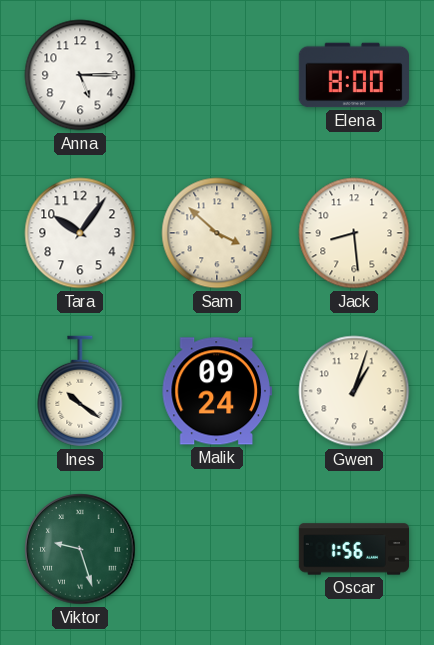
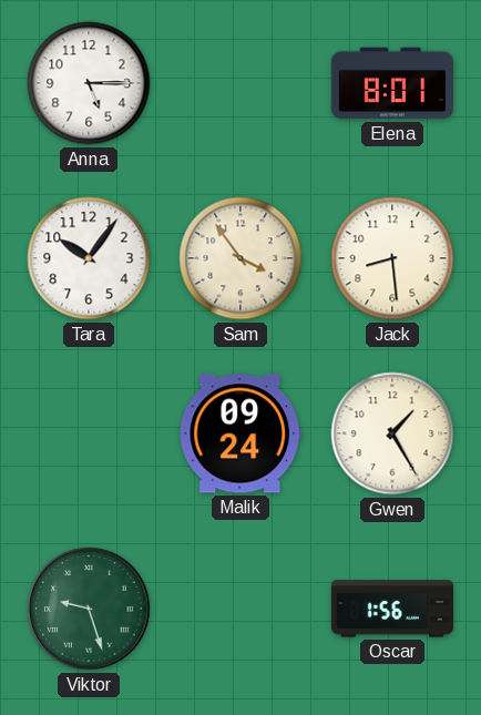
Elena: 8:00 -> 8:01 (392, 83)
Sam: 3:52 -> 3:54 (240, 258)
Ines: 10:21 -> none (80, 391)
Gwen: 1:03 -> 1:25 (392, 433)
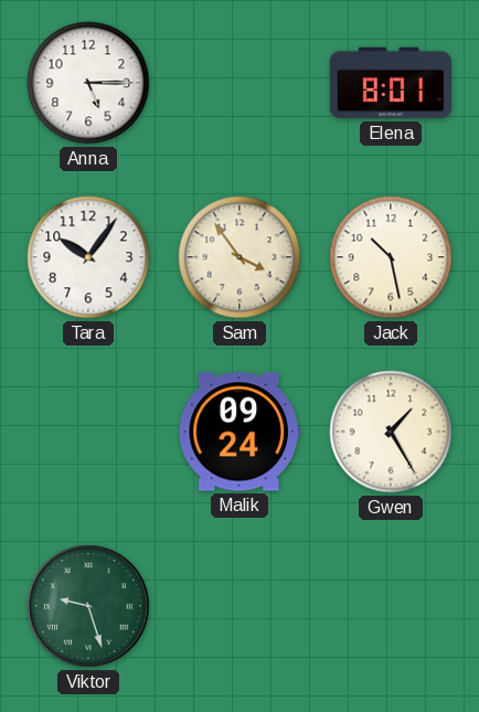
Jack: 8:29 -> 10:28 (391, 257)
Oscar: 1:56 -> none (391, 609)
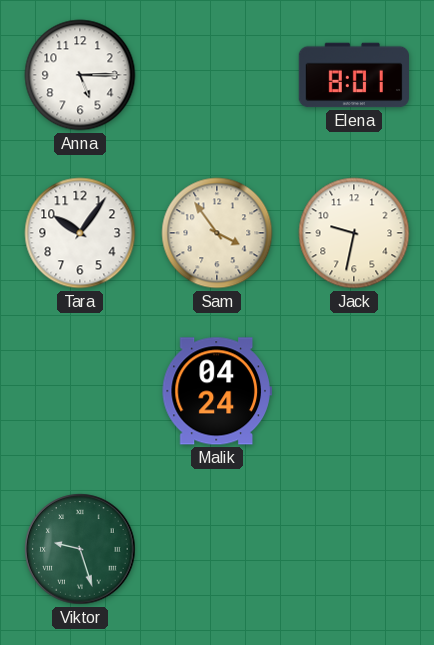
Jack: 10:28 -> 9:32 (354, 233)
Malik: 09:24 -> 04:24 (217, 391)
Gwen: 1:25 -> none (391, 432)
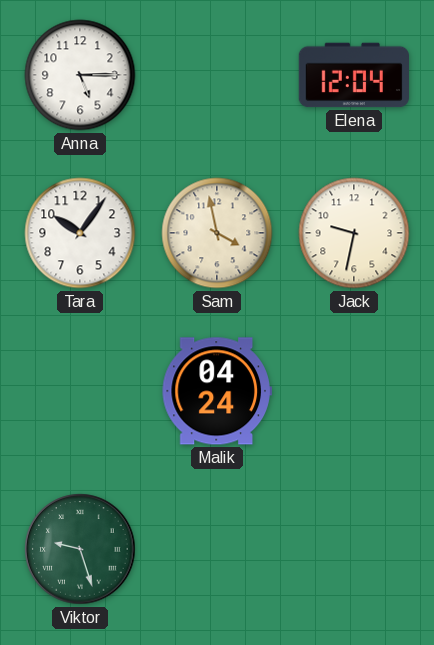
Elena: 8:01 -> 12:04 (354, 75)
Sam: 3:54 -> 3:58 (217, 233)
